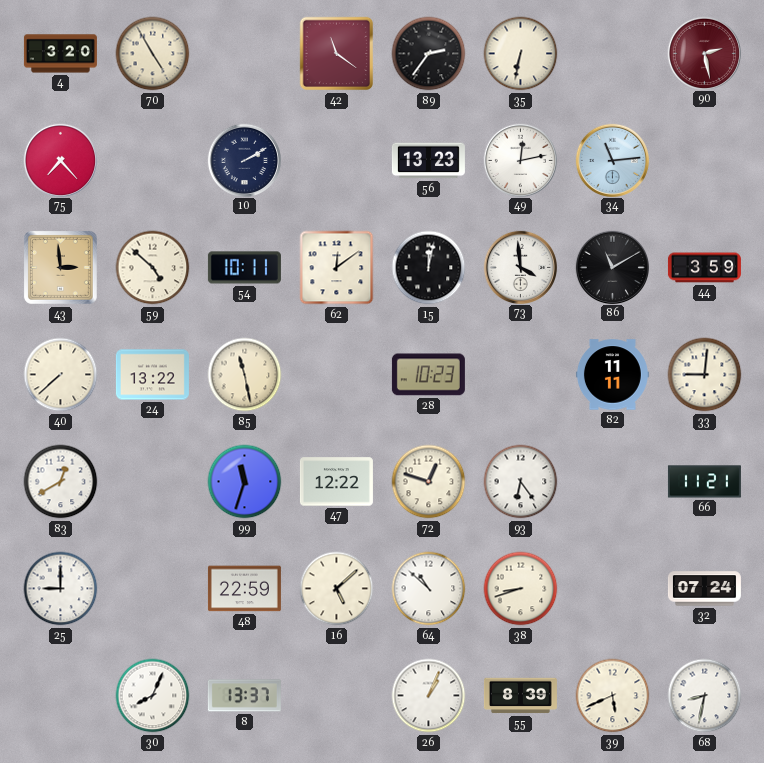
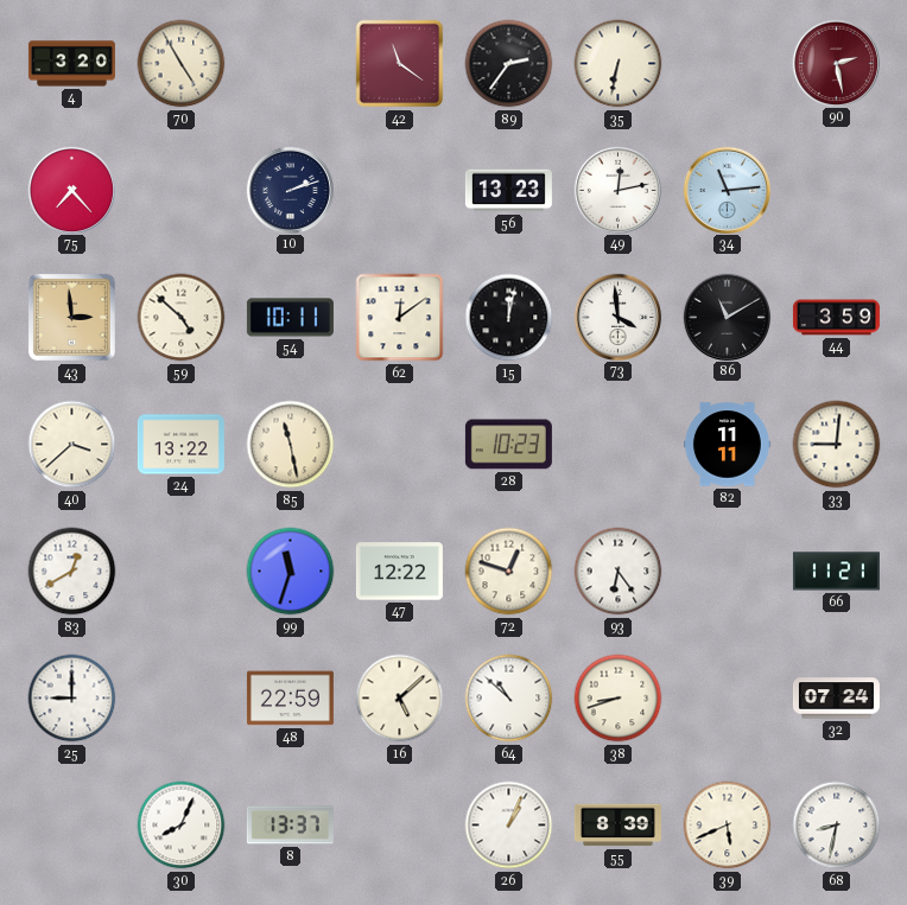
10: 2:10 -> 2:12 (290, 190)
40: 7:38 -> 3:38 (72, 445)
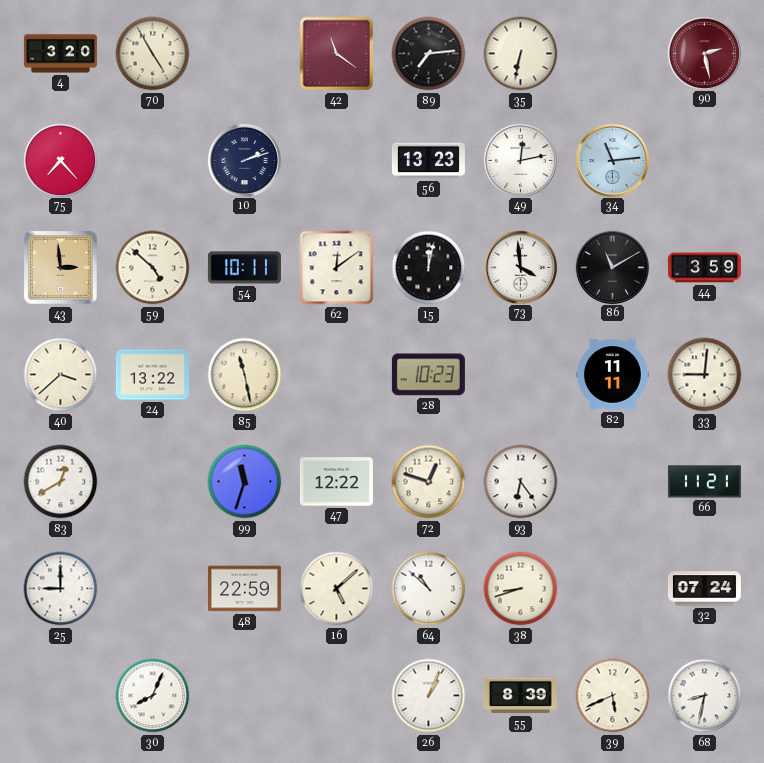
89: 2:36 -> 7:14 (429, 54)
8: 13:37 -> none (290, 826)
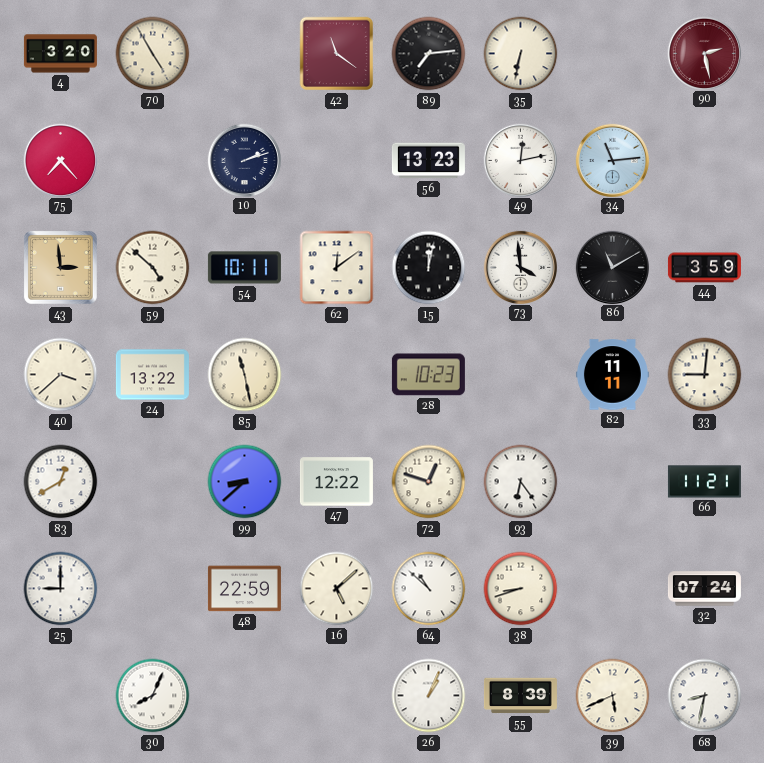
99: 11:33 -> 8:38 (245, 482)
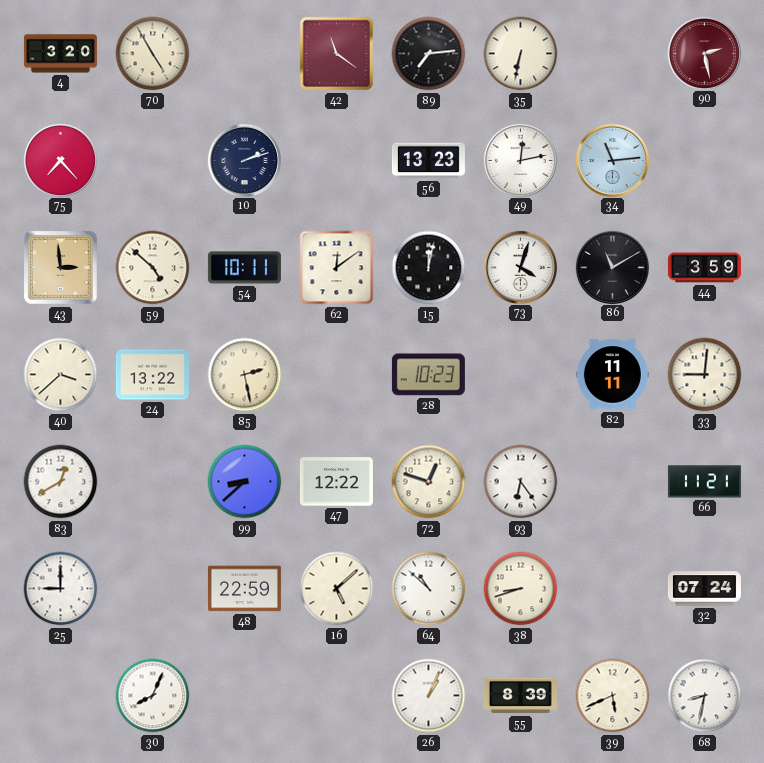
73: 3:59 -> 4:03 (520, 267)
85: 11:28 -> 2:28 (245, 375)
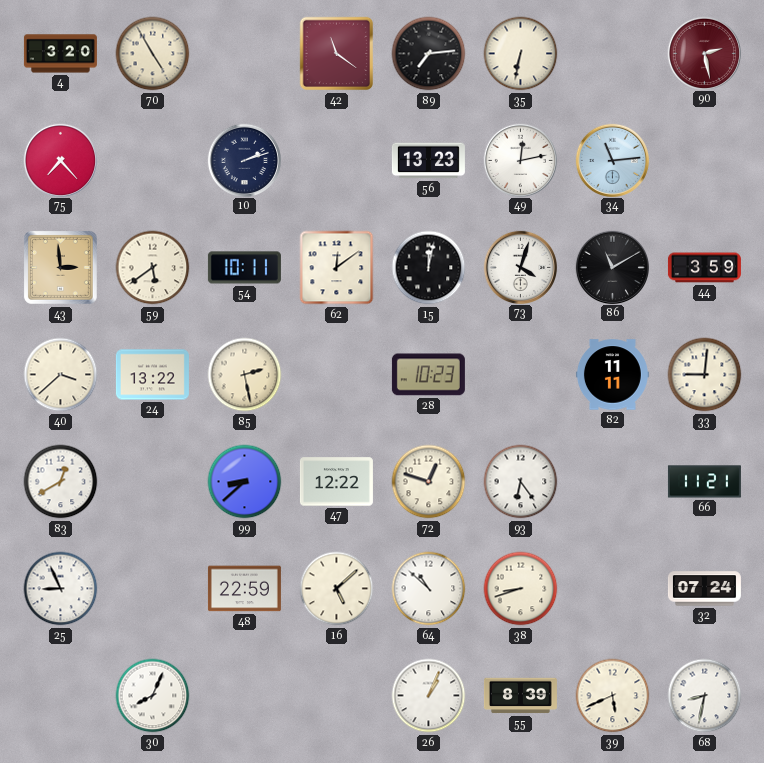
59: 4:52 -> 5:39 (153, 268)
25: 9:00 -> 8:56 (61, 589)
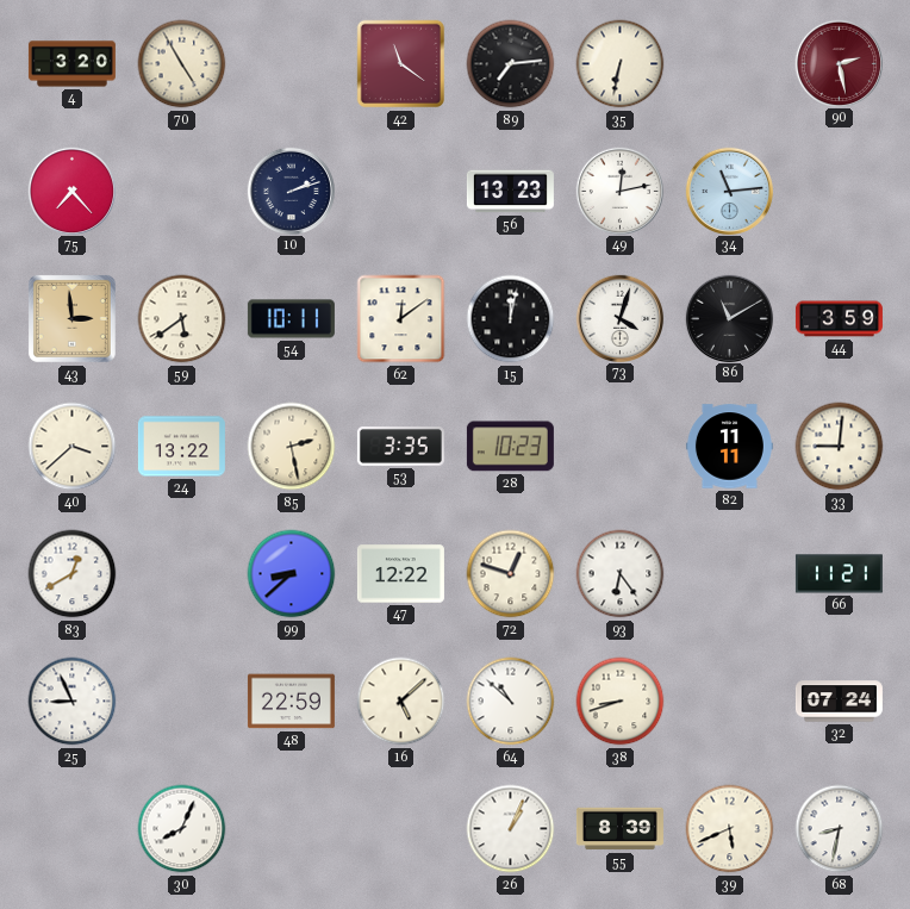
53: none -> 3:35 (400, 447)
